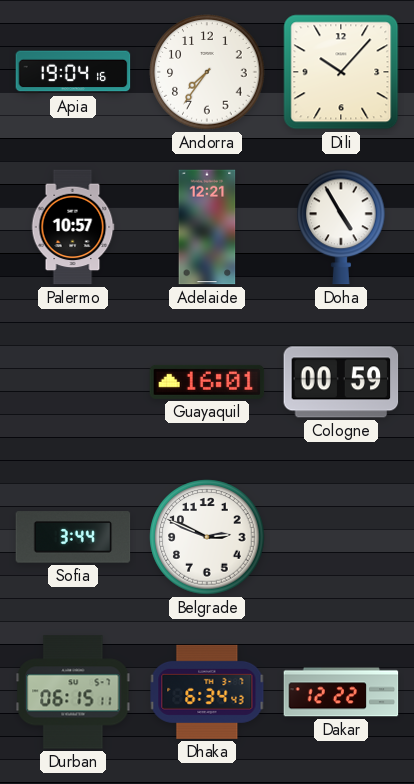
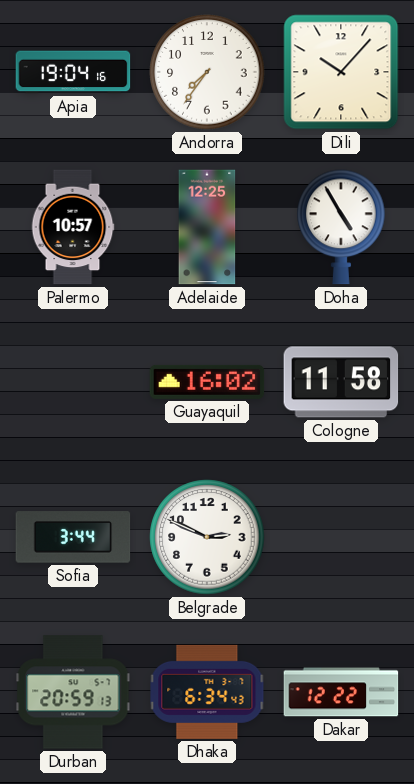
Adelaide: 12:21 -> 12:25 (207, 227)
Guayaquil: 16:01 -> 16:02 (207, 382)
Cologne: 00:59 -> 11:58 (341, 382)
Durban: 06:15 -> 20:59 (73, 692)
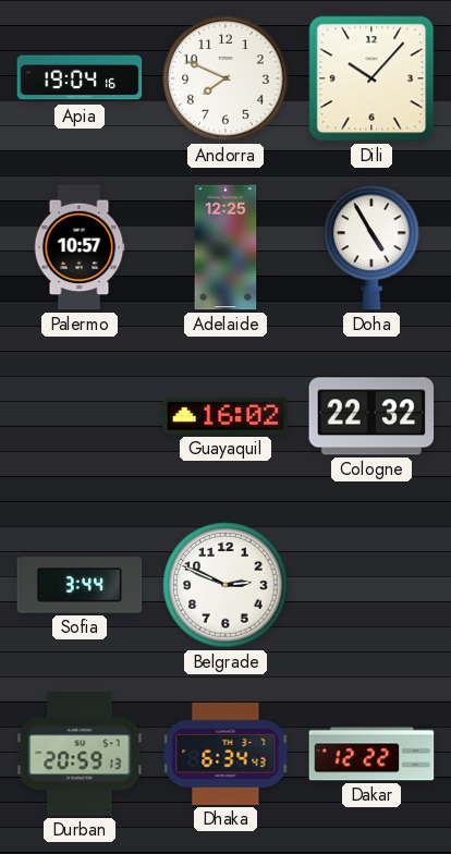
Andorra: 7:36 -> 7:49 (225, 78)
Cologne: 11:58 -> 22:32 (371, 416)
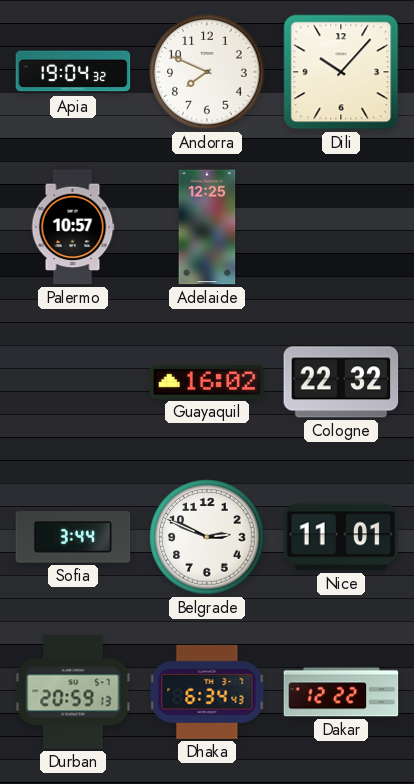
Apia: 19:04:16 -> 19:04:32 (73, 72)
Doha: 4:55 -> none (371, 247)
Nice: none -> 11:01 (341, 537)
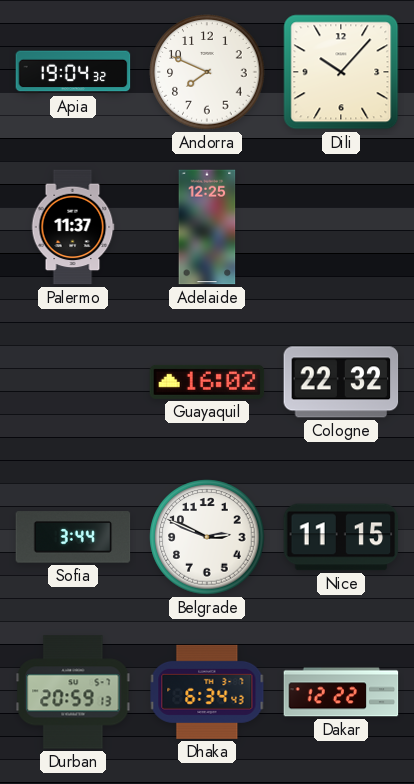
Palermo: 10:57 -> 11:37 (73, 227)
Nice: 11:01 -> 11:15 (341, 537)
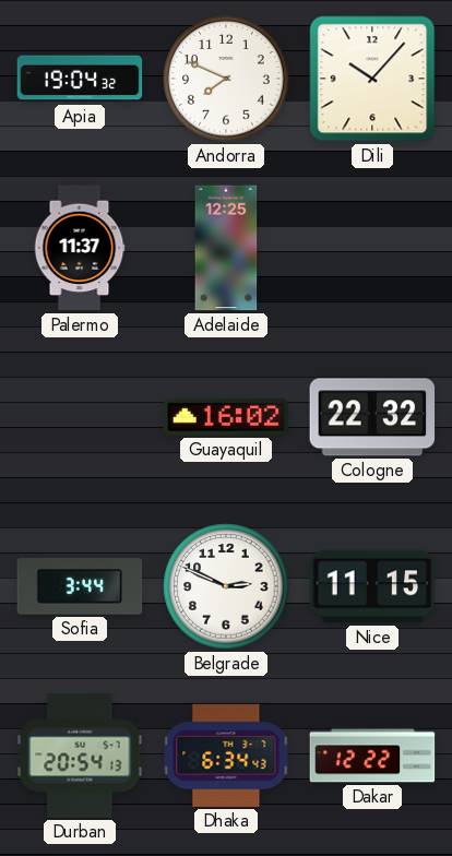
Durban: 20:59 -> 20:54 (80, 756)
